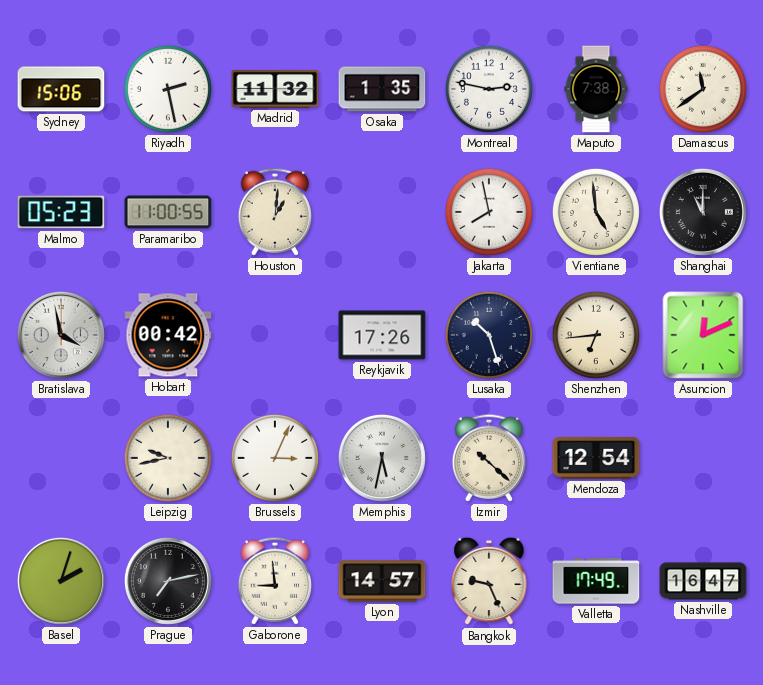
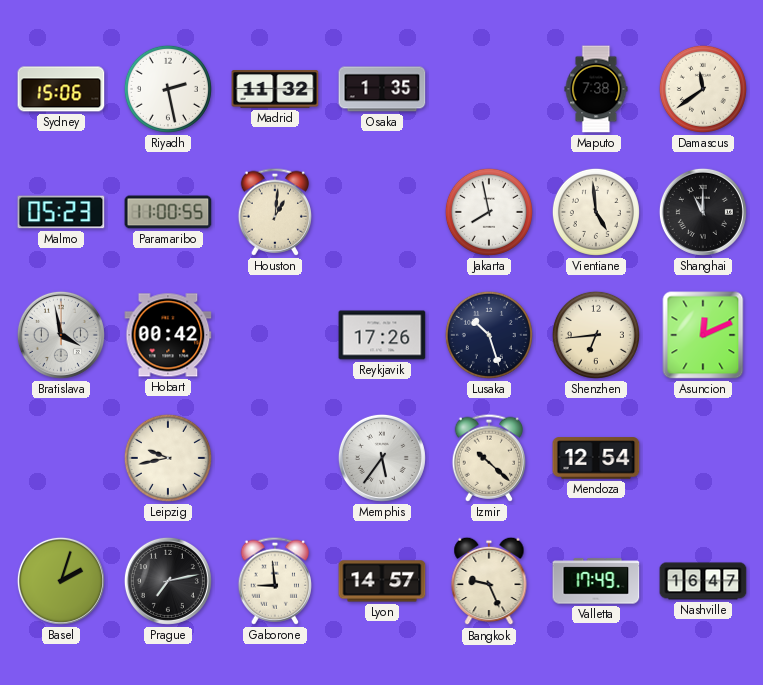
Montreal: 2:47 -> none (489, 89)
Brussels: 3:04 -> none (275, 458)
Memphis: 5:32 -> 5:36 (382, 458)
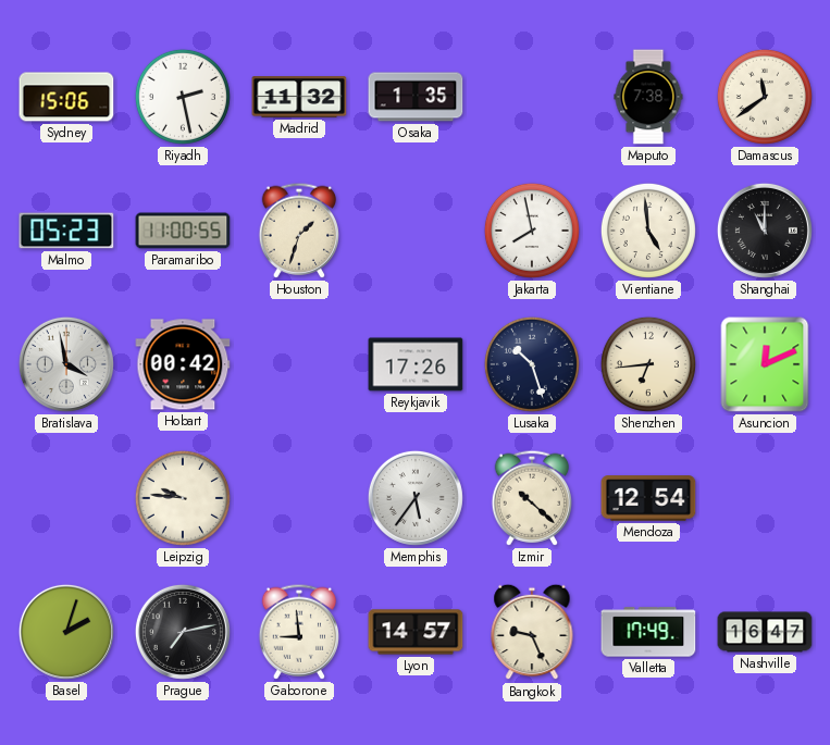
Houston: 1:01 -> 1:33 (298, 231)
Leipzig: 9:43 -> 9:46 (183, 498)
